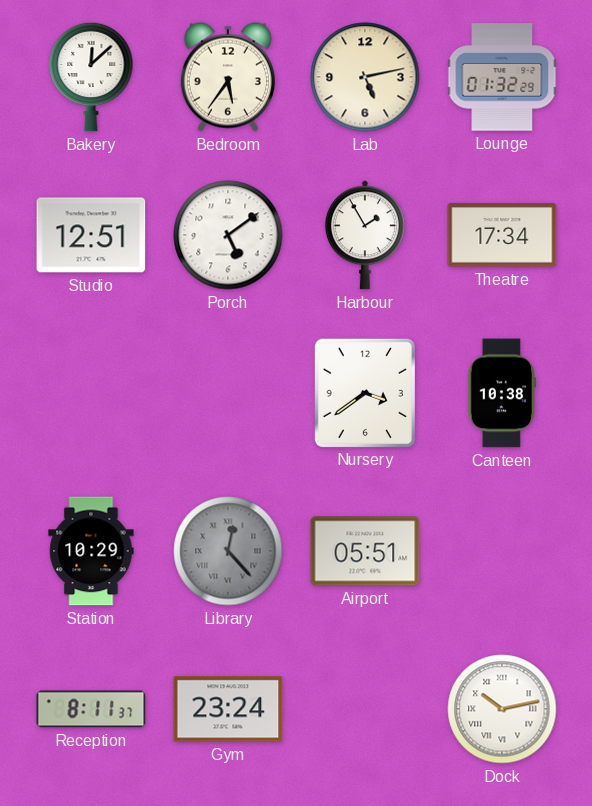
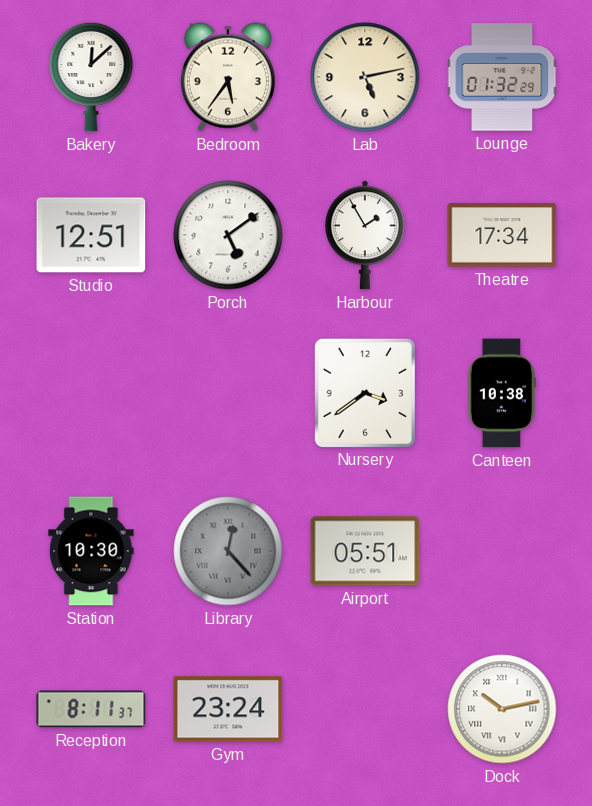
Station: 10:29 -> 10:30 (91, 551)
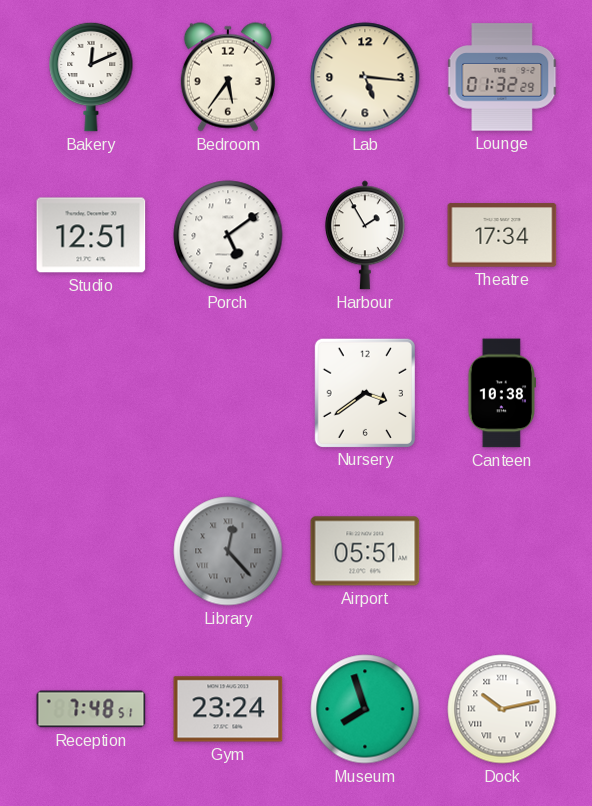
Bakery: 12:08 -> 12:11 (91, 77)
Lab: 5:13 -> 5:16 (365, 77)
Station: 10:30 -> none (91, 551)
Reception: 8:11 -> 7:48 (91, 709)
Museum: none -> 7:57 (365, 709)
